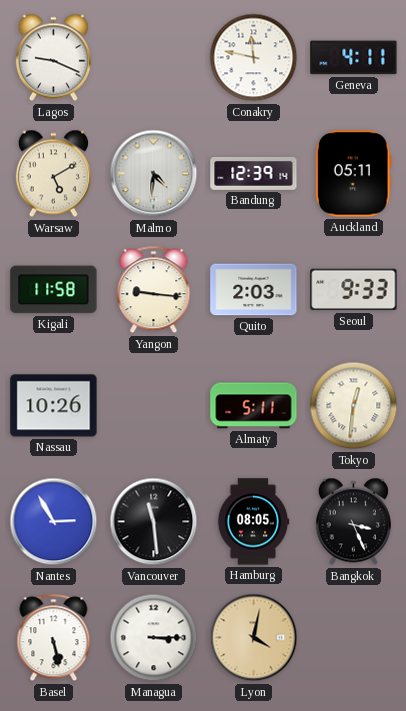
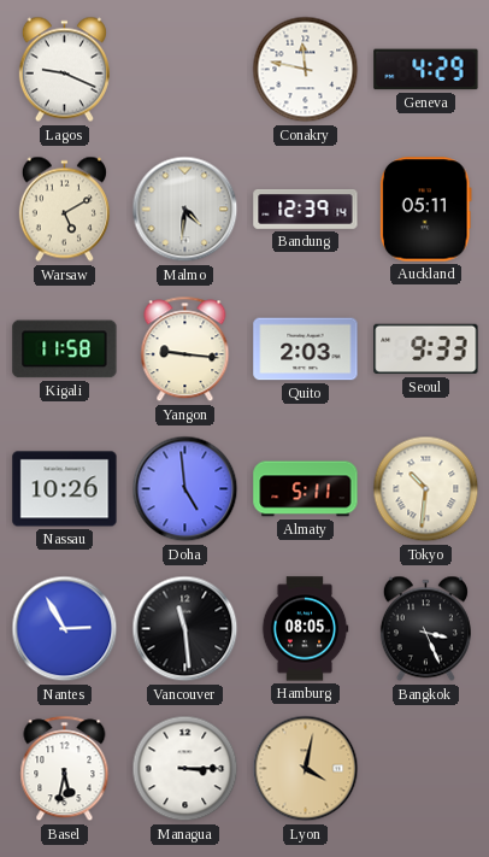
Geneva: 4:11 -> 4:29 (426, 70)
Doha: none -> 4:59 (185, 489)
Tokyo: 12:31 -> 10:31 (426, 489)
Basel: 5:28 -> 5:32 (65, 769)
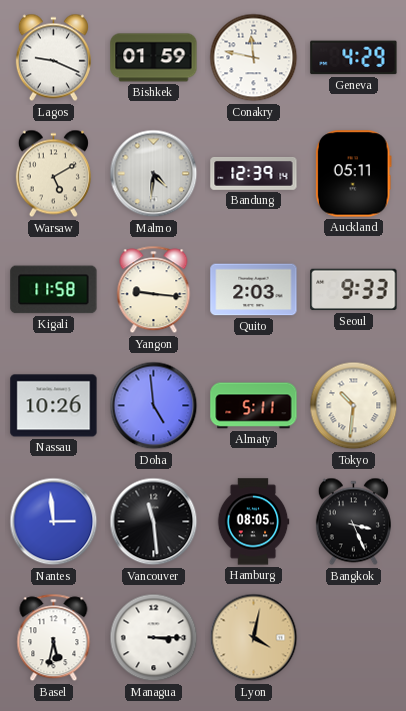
Bishkek: none -> 01:59 (154, 58)
Nantes: 2:55 -> 2:59 (54, 522)
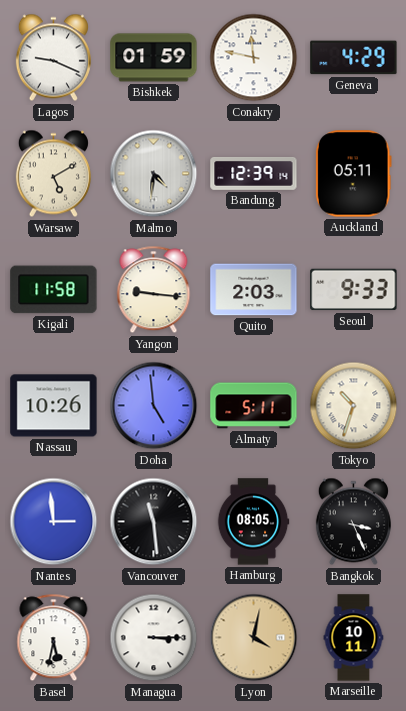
Tokyo: 10:31 -> 10:33 (354, 406)
Marseille: none -> 10:11 (354, 638)
